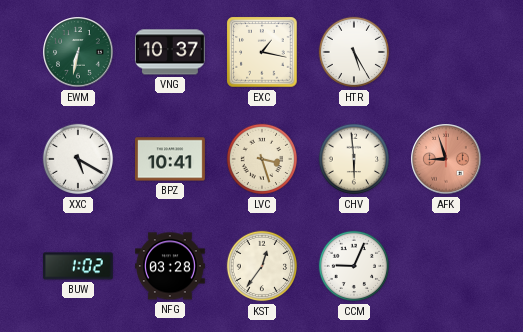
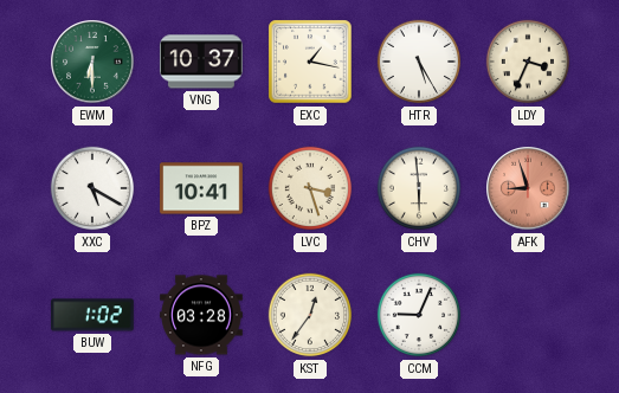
EWM: 6:32 -> 6:30 (92, 62)
LDY: none -> 3:34 (528, 62)
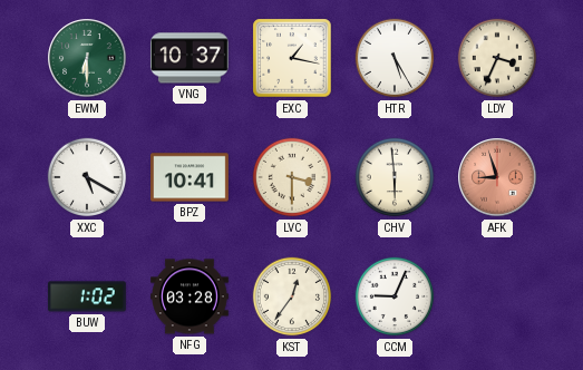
LVC: 3:27 -> 3:30 (292, 177)
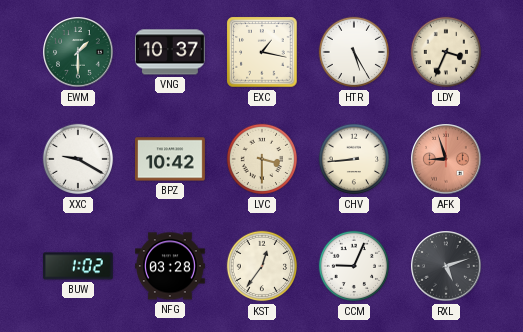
EWM: 6:30 -> 1:30 (78, 52)
XXC: 5:20 -> 9:20 (78, 159)
BPZ: 10:41 -> 10:42 (171, 159)
CHV: 5:59 -> 8:44 (354, 159)
RXL: none -> 5:12 (446, 266)
